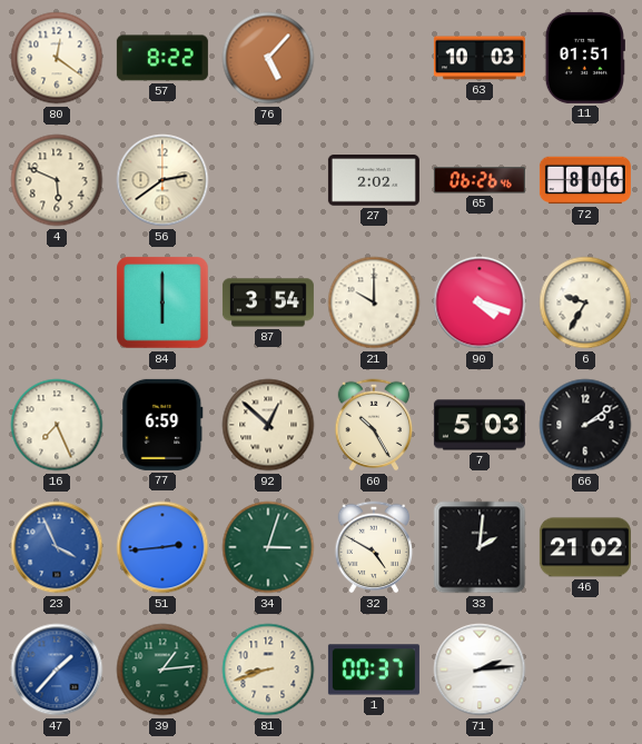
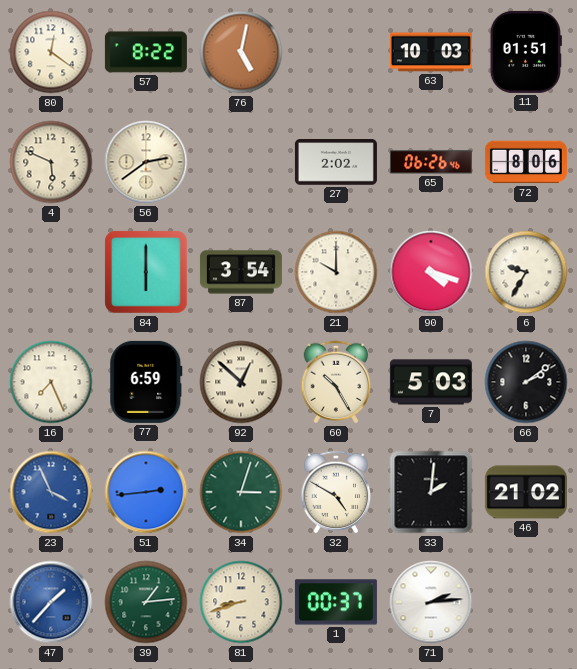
76: 5:07 -> 5:02 (241, 52)
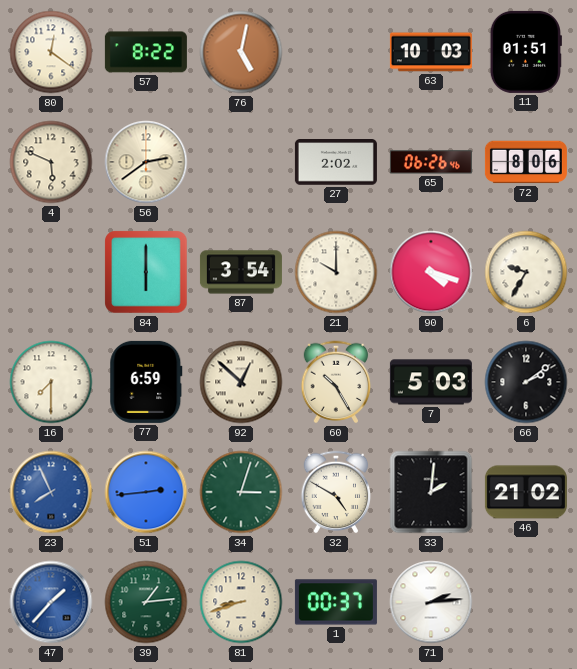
16: 7:26 -> 7:30 (51, 382)
23: 3:56 -> 7:56 (51, 492)
